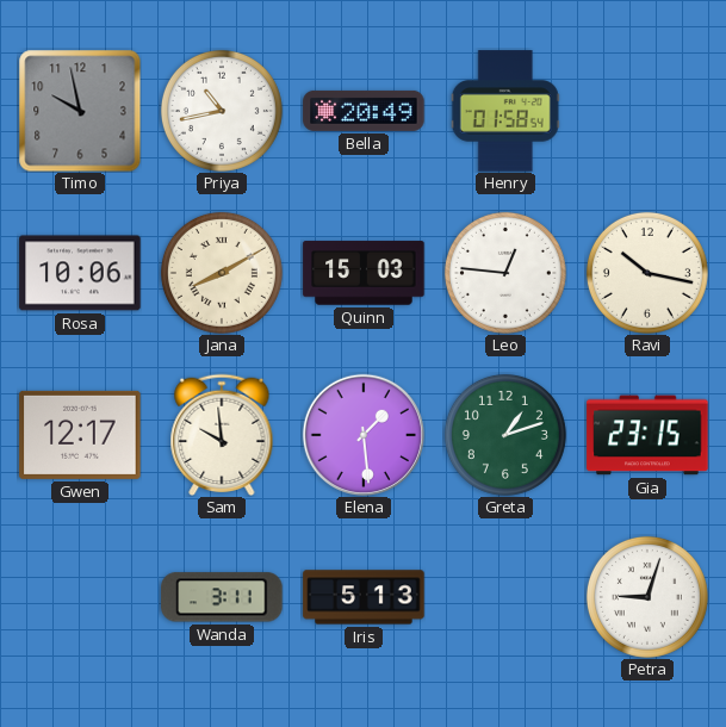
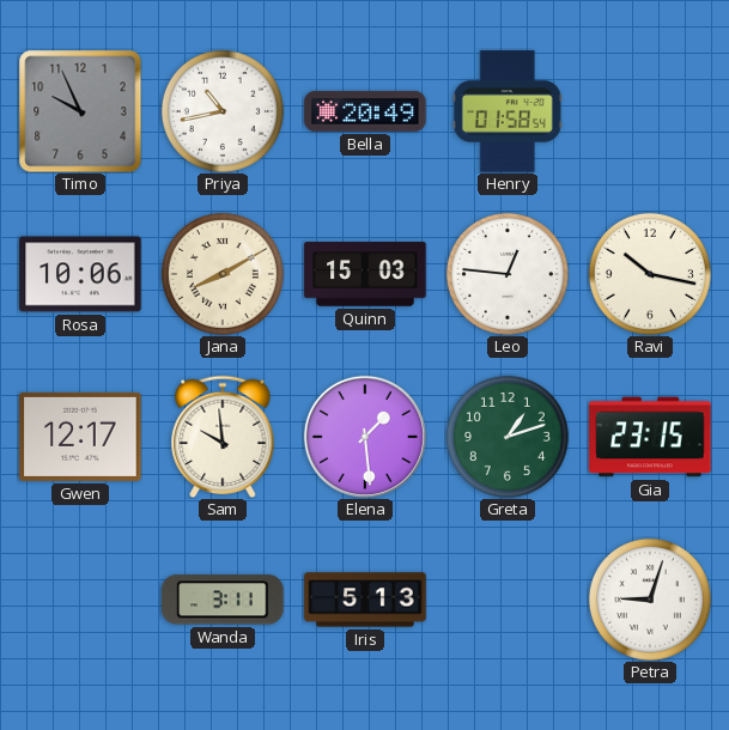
Timo: 9:58 -> 9:56 (80, 111)
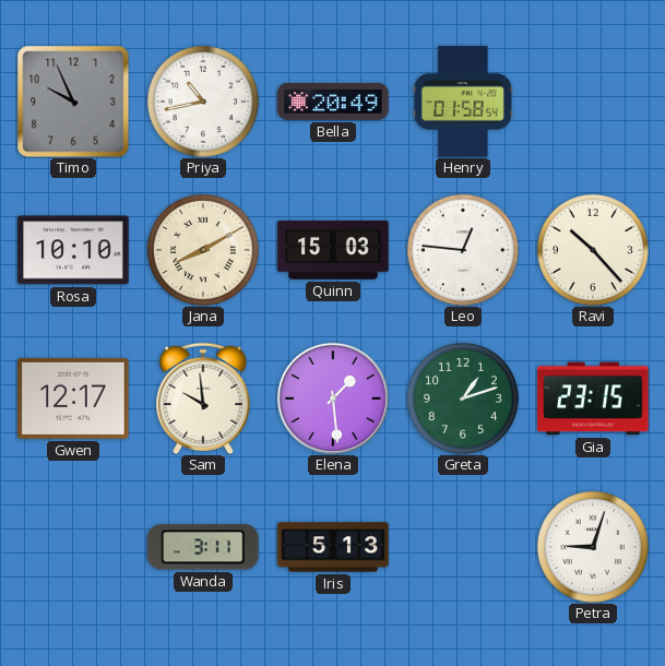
Rosa: 10:06 -> 10:10 (73, 250)
Ravi: 10:17 -> 10:23 (593, 250)
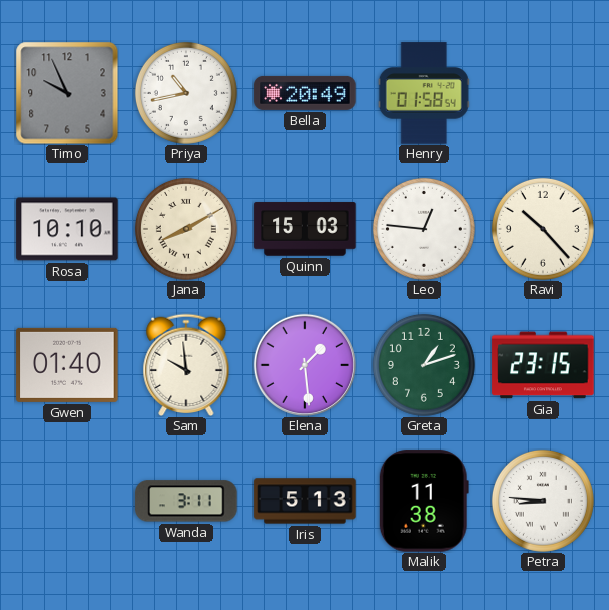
Gwen: 12:17 -> 01:40 (67, 365)
Malik: none -> 11:38 (424, 501)
Petra: 9:03 -> 8:46 (543, 501)
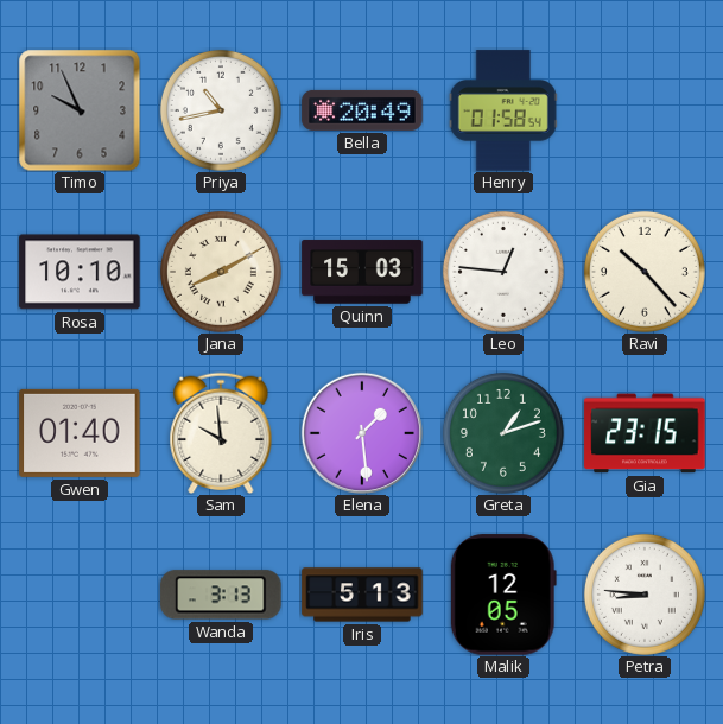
Wanda: 3:11 -> 3:13 (221, 595)
Malik: 11:38 -> 12:05 (503, 595)
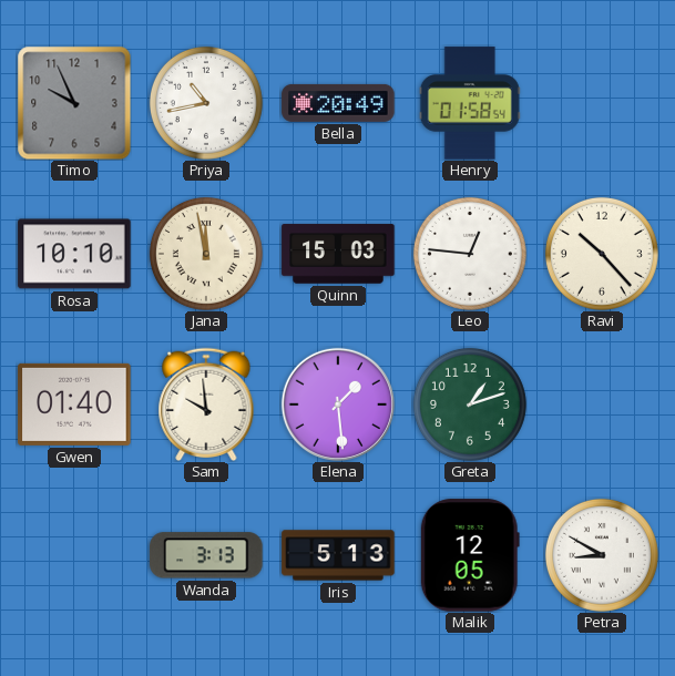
Jana: 8:10 -> 11:58 (206, 254)
Gia: 23:15 -> none (645, 433)
Petra: 8:46 -> 8:50 (602, 555)
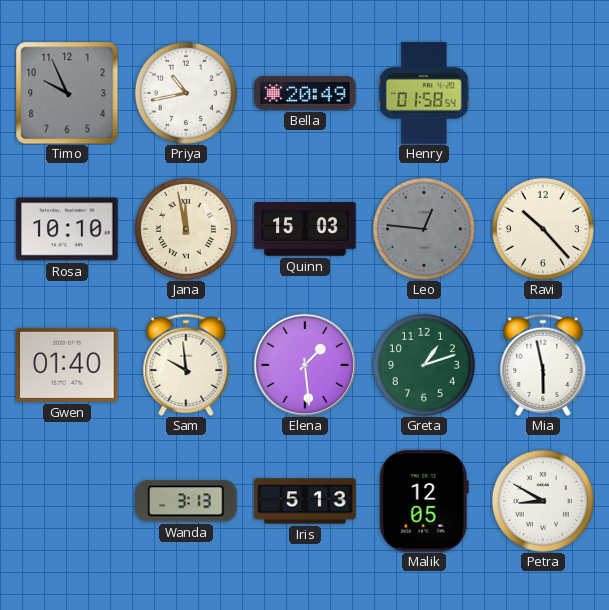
Leo dial: white -> grey (424, 229)
Mia: none -> 5:58 (543, 364)
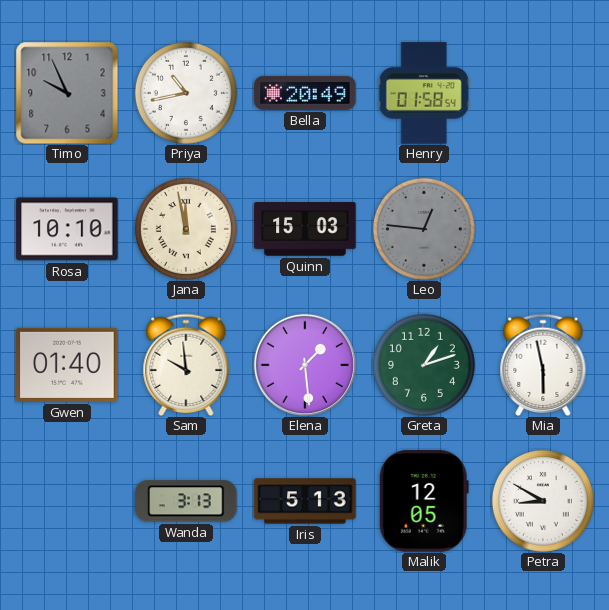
Ravi: 10:23 -> none (543, 229)
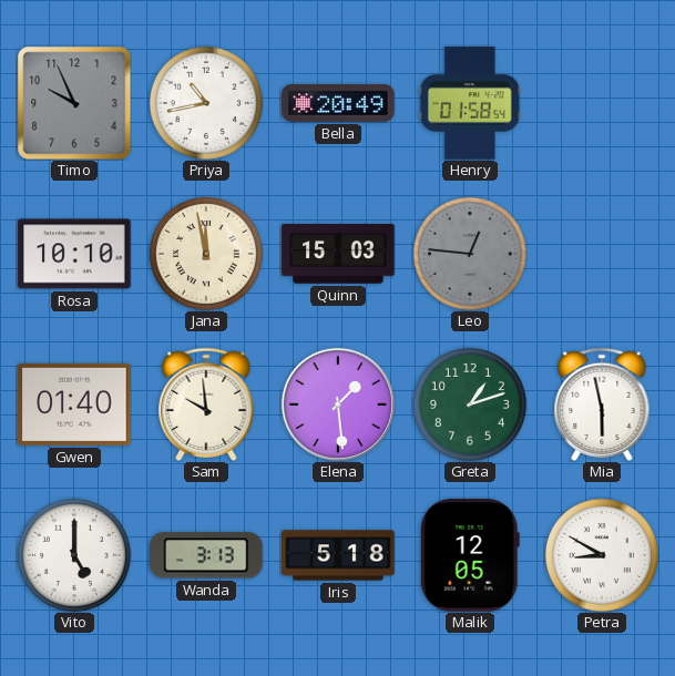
Vito: none -> 5:00 (74, 555)
Iris: 5:13 -> 5:18 (338, 555)
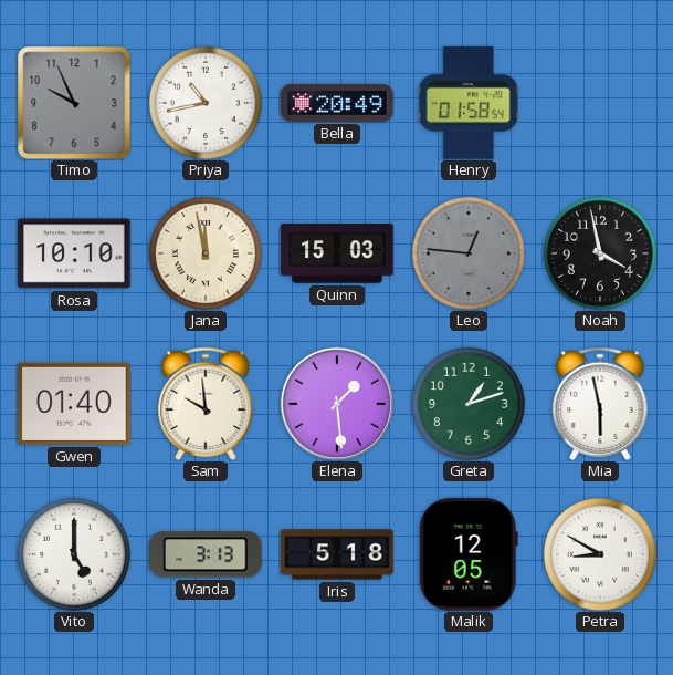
Noah: none -> 3:58 (600, 253)
